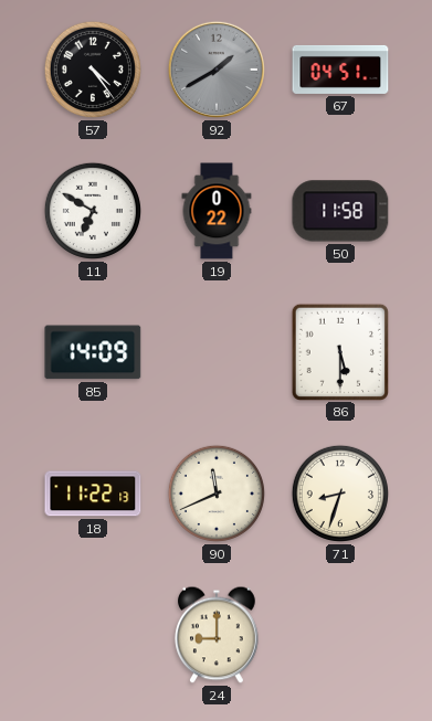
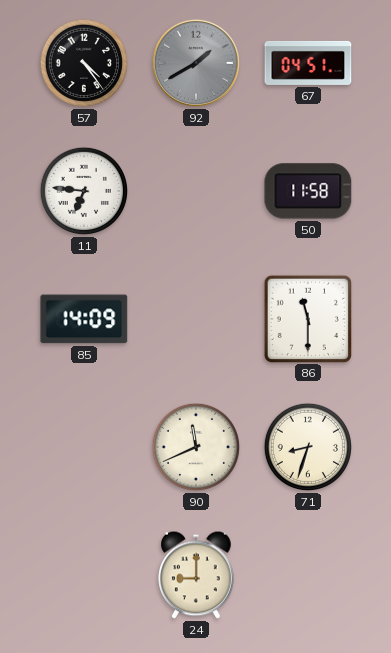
11: 6:50 -> 6:46 (84, 191)
19: 0:22 -> none (217, 211)
86: 5:30 -> 11:30 (307, 318)
18: 11:22 -> none (93, 494)
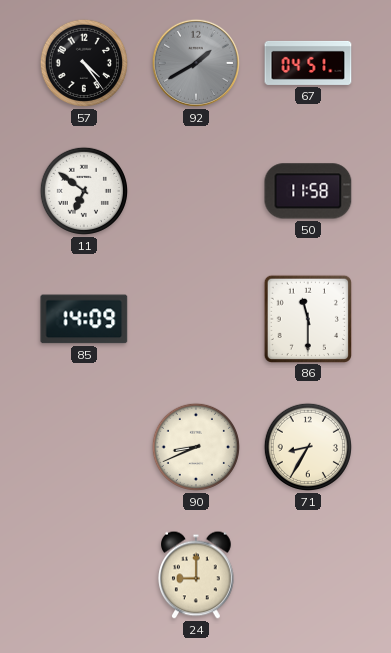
11: 6:46 -> 6:51 (84, 191)
90: 11:41 -> 8:41 (196, 447)
71: 8:33 -> 8:35 (308, 447)
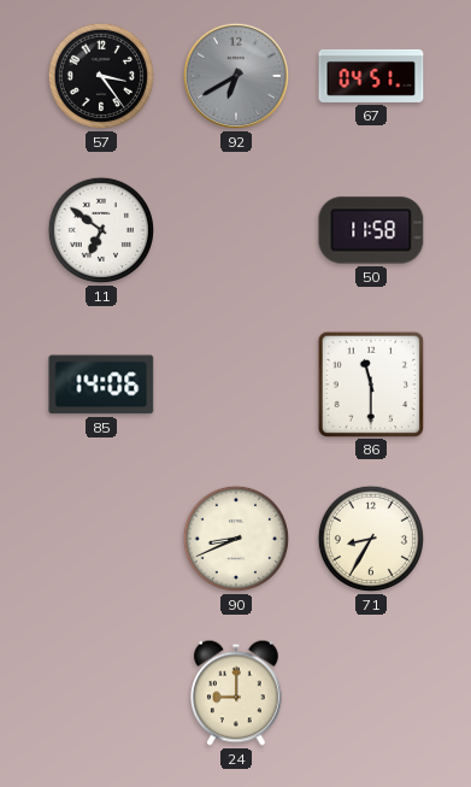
57: 4:24 -> 3:24 (101, 76)
92: 1:40 -> 6:40 (236, 76)
85: 14:09 -> 14:06 (101, 384)
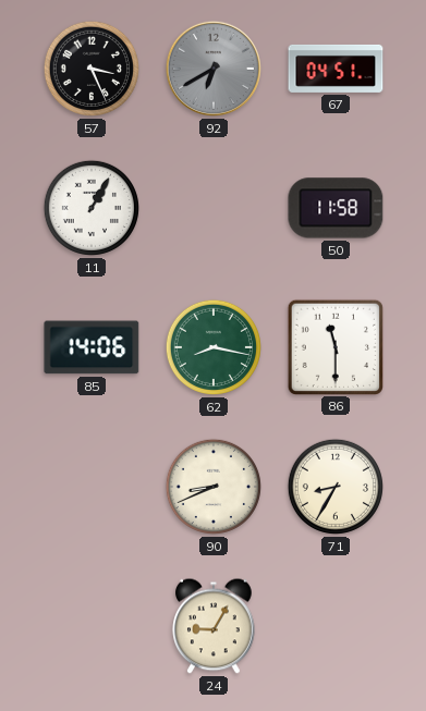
57: 3:24 -> 3:26 (92, 69)
11: 6:51 -> 1:05 (92, 208)
62: none -> 8:17 (214, 347)
24: 9:00 -> 9:05 (214, 626)
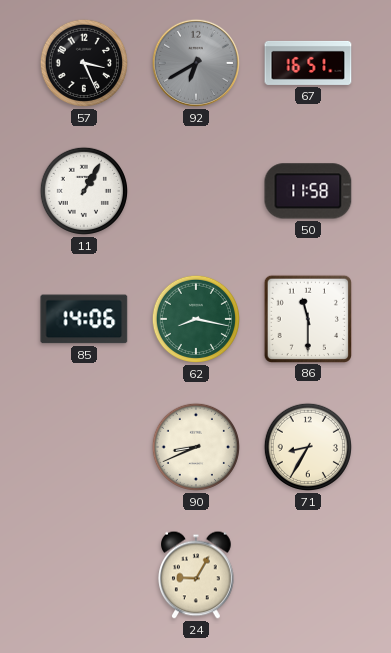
67: 04:51 -> 16:51 (308, 63)
